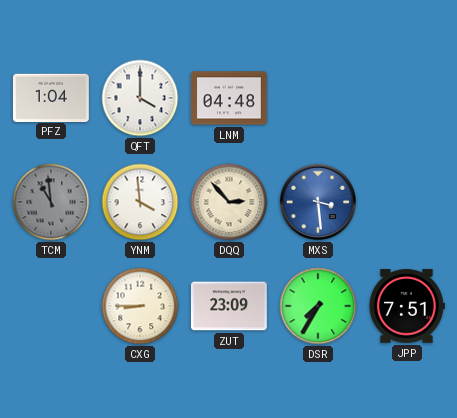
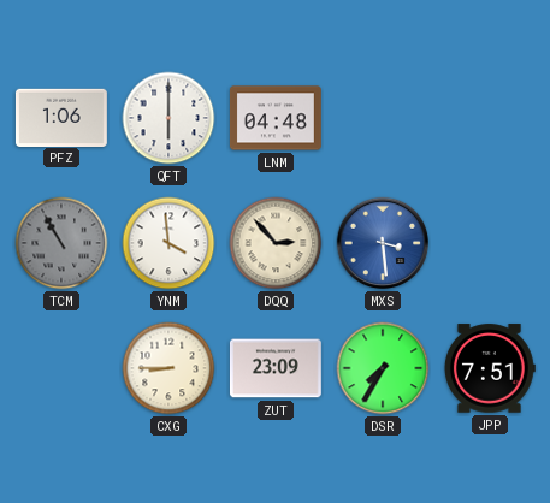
PFZ: 1:04 -> 1:06 (61, 117)
QFT: 4:00 -> 6:00 (168, 118)
TCM: 10:59 -> 10:55 (61, 243)
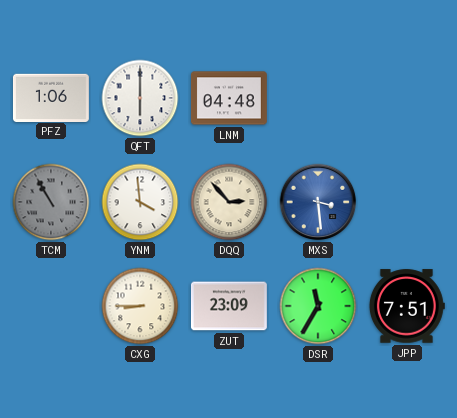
DSR: 7:35 -> 11:35 (318, 306)
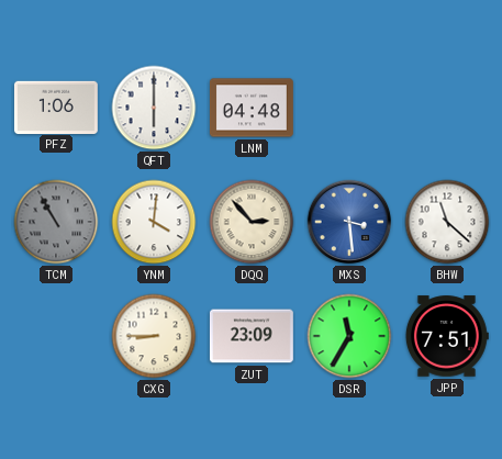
YNM: 3:59 -> 4:01 (154, 222)
BHW: none -> 11:22 (447, 222)
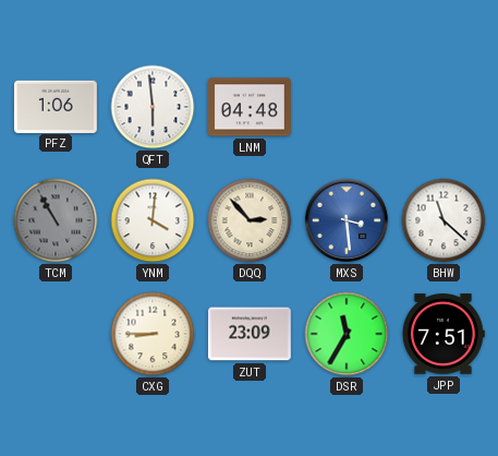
QFT: 6:00 -> 5:59 (153, 107)
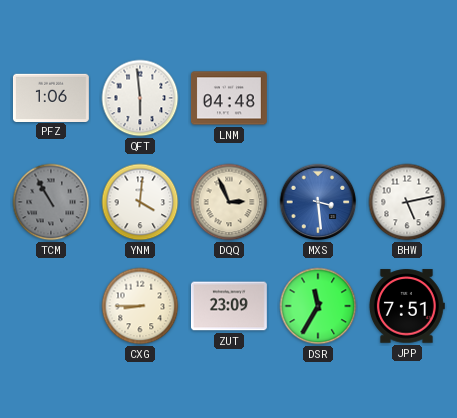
DQQ: 2:53 -> 2:56 (229, 202)
BHW: 11:22 -> 5:13 (407, 202)
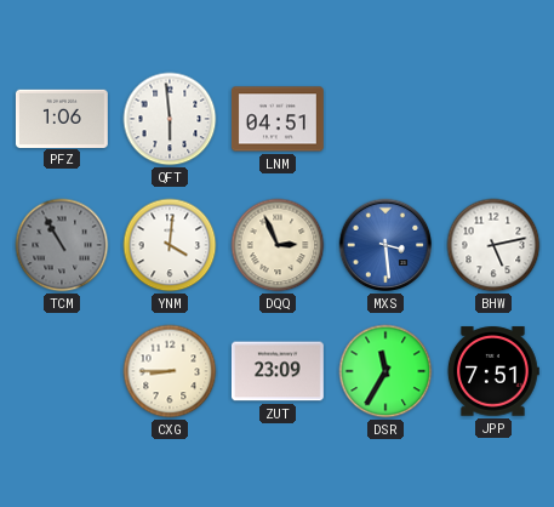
LNM: 04:48 -> 04:51 (278, 119)
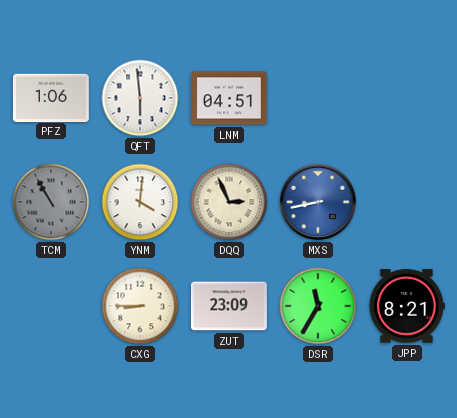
MXS: 3:29 -> 8:43 (318, 202)
BHW: 5:13 -> none (493, 245)
JPP: 7:51 -> 8:21 (407, 306)
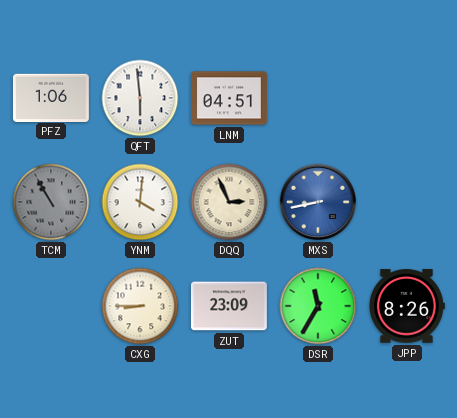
JPP: 8:21 -> 8:26 (407, 306)
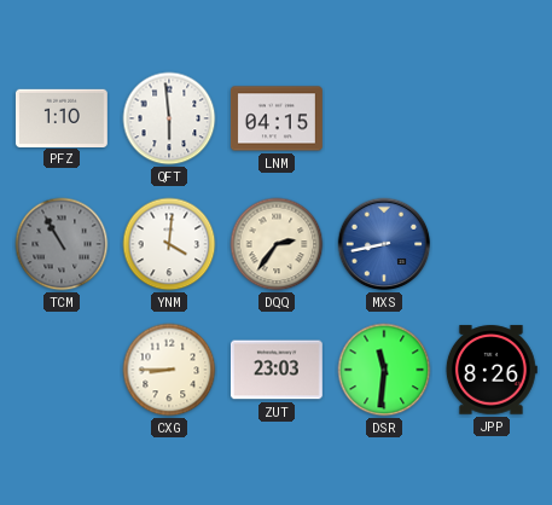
PFZ: 1:06 -> 1:10 (62, 117)
LNM: 04:51 -> 04:15 (277, 118)
DQQ: 2:56 -> 2:36 (277, 244)
ZUT: 23:09 -> 23:03 (277, 370)
DSR: 11:35 -> 11:31 (384, 370)
